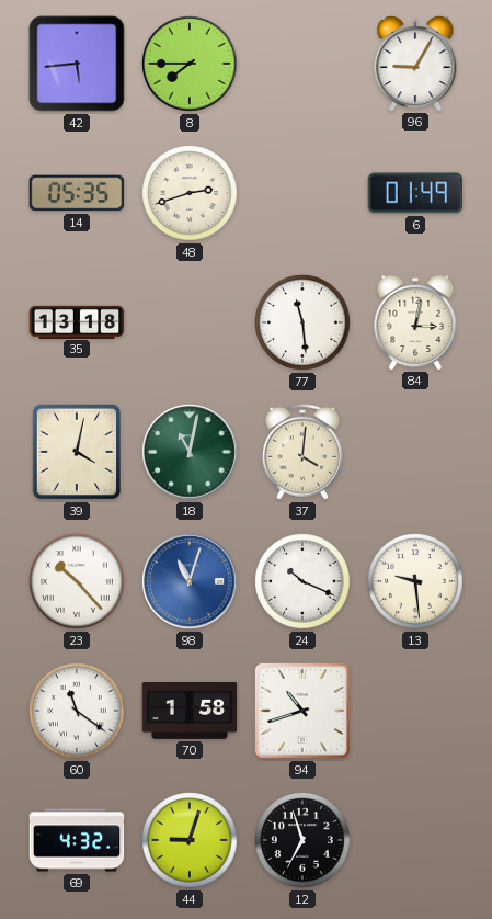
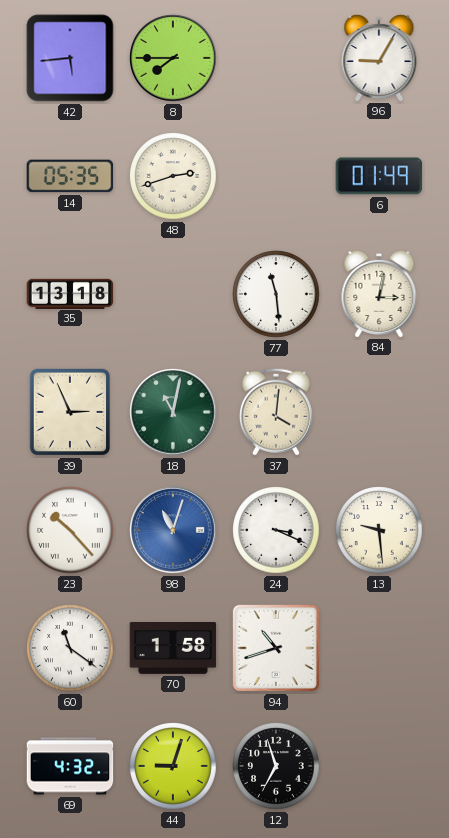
39: 4:02 -> 2:56 (69, 412)
24: 10:19 -> 3:19 (276, 530)
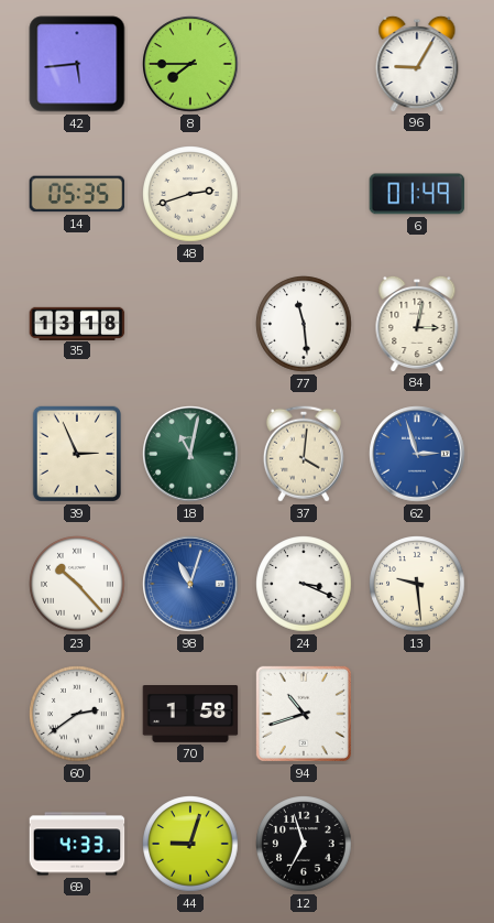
62: none -> 2:57 (417, 454)
60: 11:21 -> 2:39 (77, 714)
69: 4:32 -> 4:33 (77, 844)
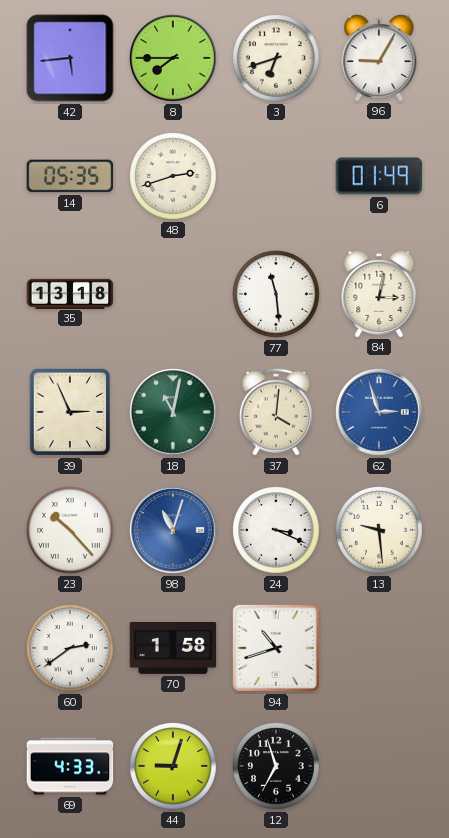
3: none -> 6:42 (276, 58)
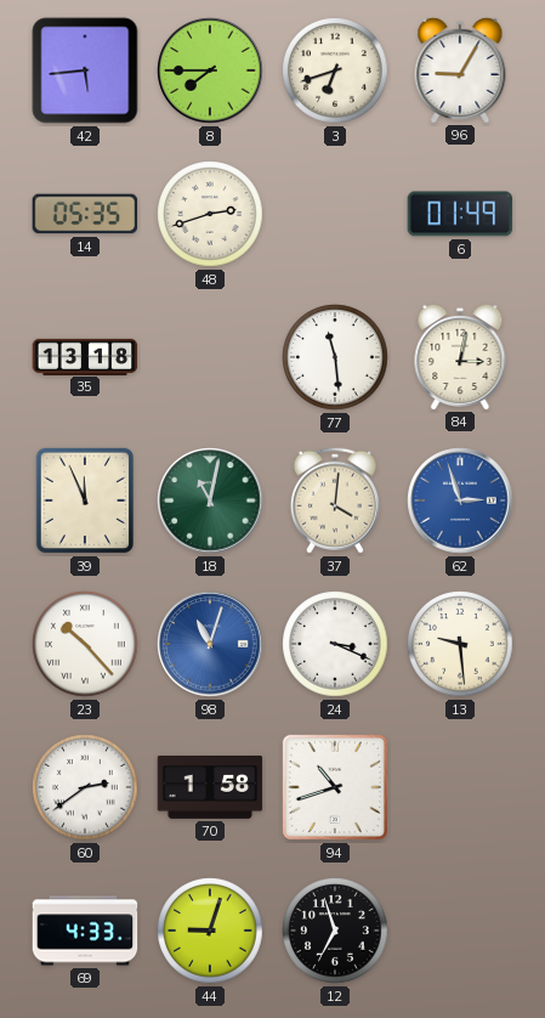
39: 2:56 -> 11:56 (84, 500)
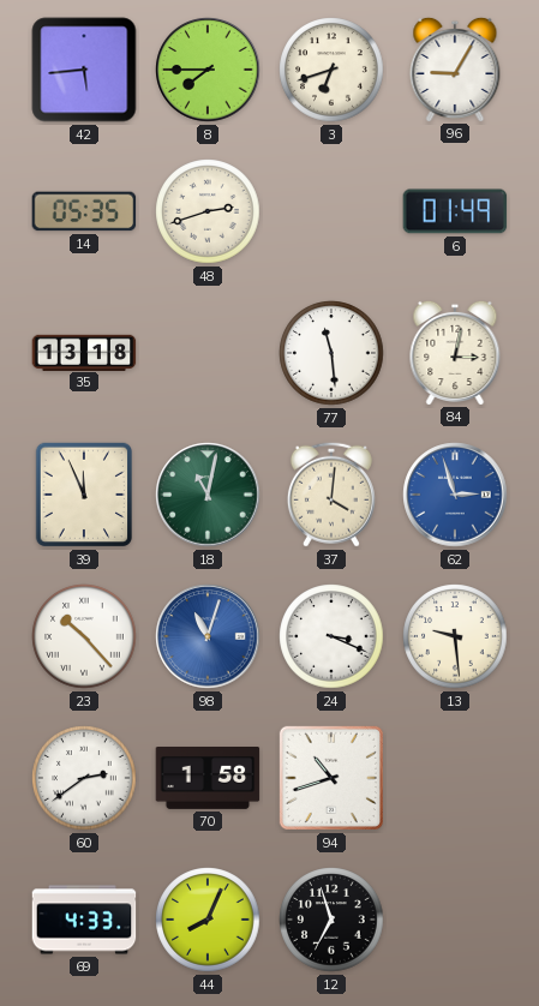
44: 9:03 -> 8:04 (208, 920)
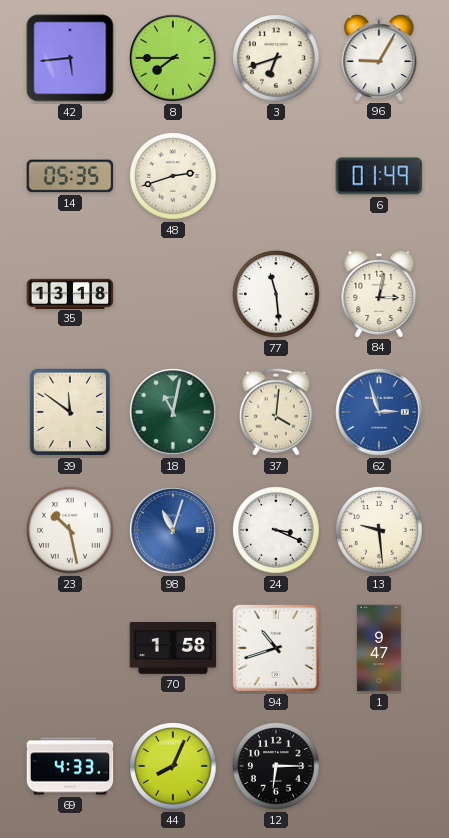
39: 11:56 -> 11:51 (69, 412)
23: 10:23 -> 10:28 (70, 530)
60: 2:39 -> none (84, 778)
1: none -> 9:47 (379, 648)
12: 6:57 -> 6:15 (276, 766)
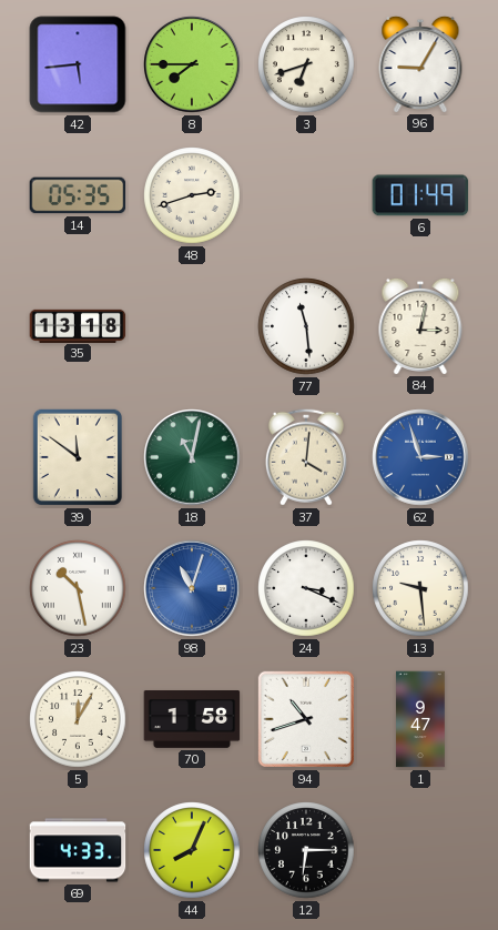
5: none -> 12:05 (78, 719)
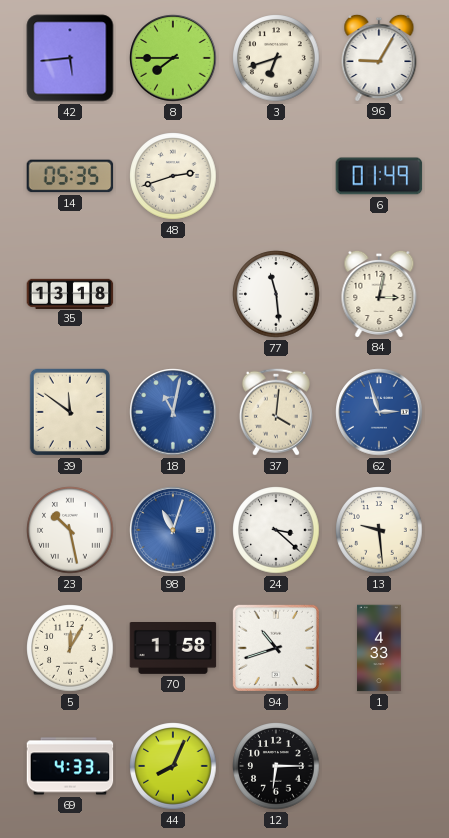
18 dial: green -> blue (173, 412)
24: 3:19 -> 3:22 (276, 530)
1: 9:47 -> 4:33 (379, 648)
